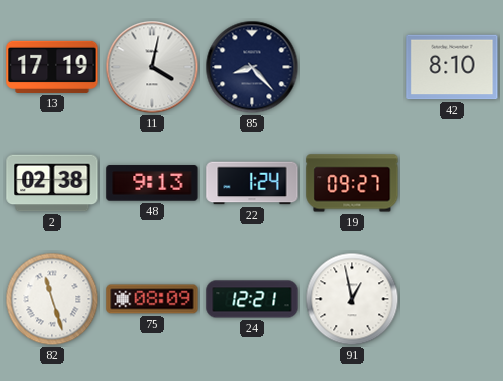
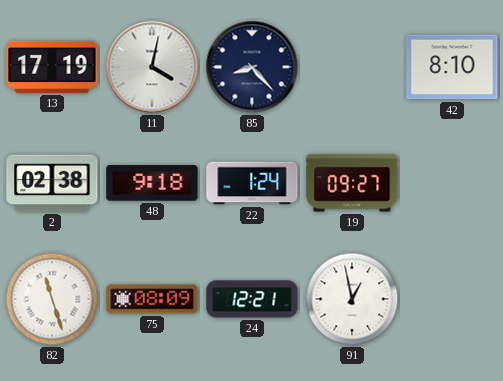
48: 9:13 -> 9:18 (152, 183)
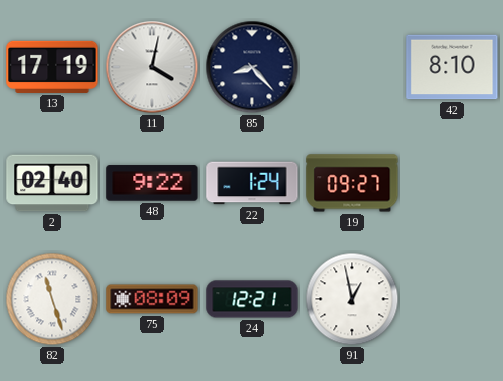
2: 02:38 -> 02:40 (52, 183)
48: 9:18 -> 9:22 (152, 183)
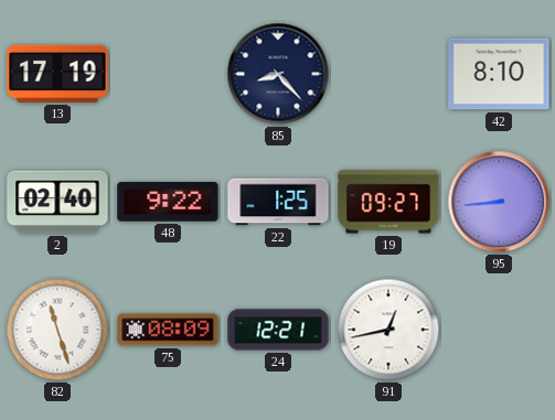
11: 4:02 -> none (152, 67)
22: 1:24 -> 1:25 (278, 202)
95: none -> 8:44 (499, 202)
91: 12:58 -> 12:43 (388, 330)
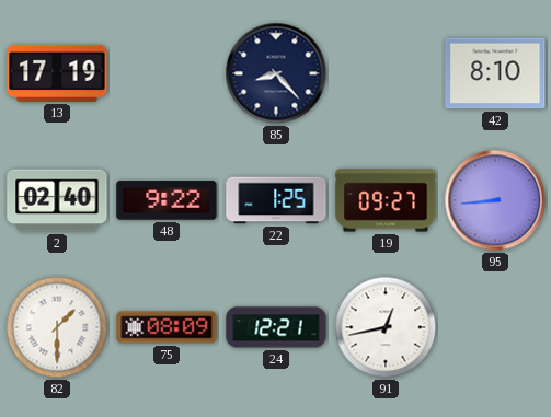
82: 11:27 -> 1:30 (57, 327)
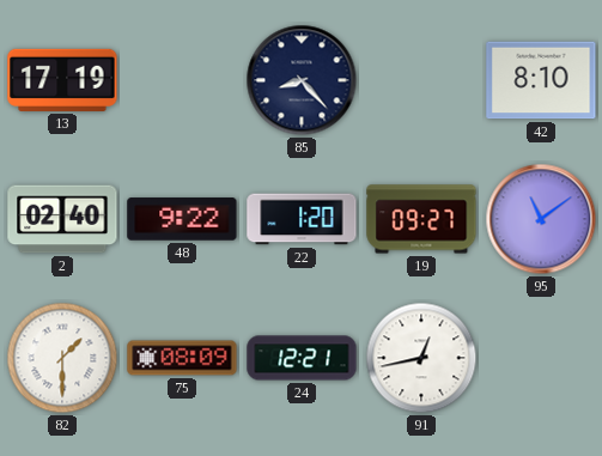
22: 1:25 -> 1:20 (302, 219)
95: 8:44 -> 11:09 (541, 219)
